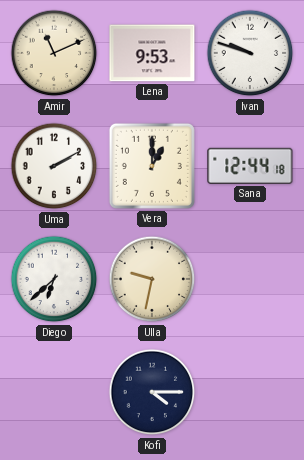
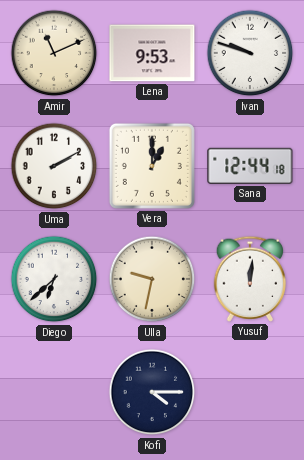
Yusuf: none -> 12:01 (249, 279)
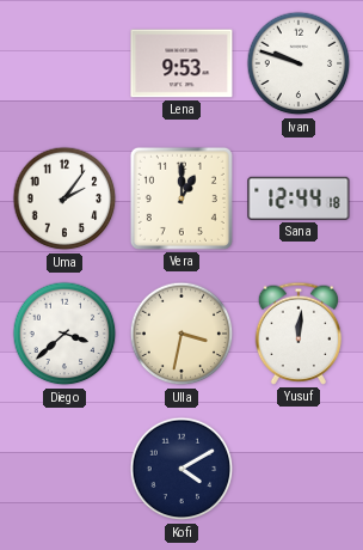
Amir: 11:11 -> none (54, 53)
Uma: 2:10 -> 2:06 (64, 198)
Diego: 6:38 -> 3:38 (64, 334)
Ulla: 9:32 -> 3:32 (181, 334)
Kofi: 4:15 -> 4:10 (181, 469)
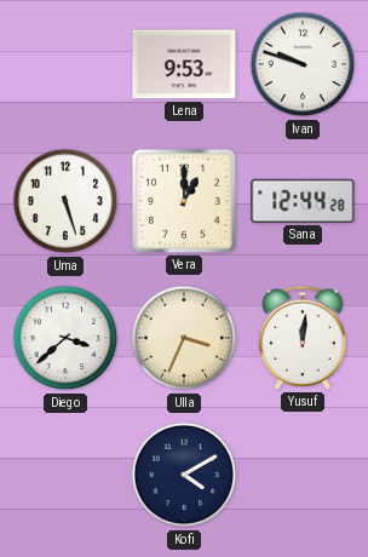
Uma: 2:06 -> 5:27 (65, 201)
Sana: 12:44:18 -> 12:44:28 (303, 201)
Ulla: 3:32 -> 3:34 (184, 338)
